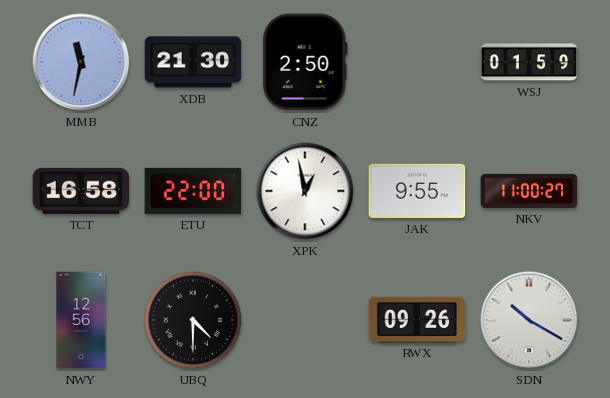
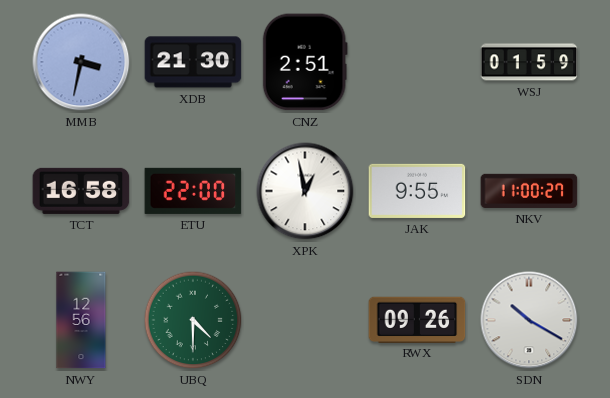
MMB: 11:32 -> 3:32 (81, 62)
CNZ: 2:50 -> 2:51 (305, 62)
UBQ dial: black -> green (193, 320)
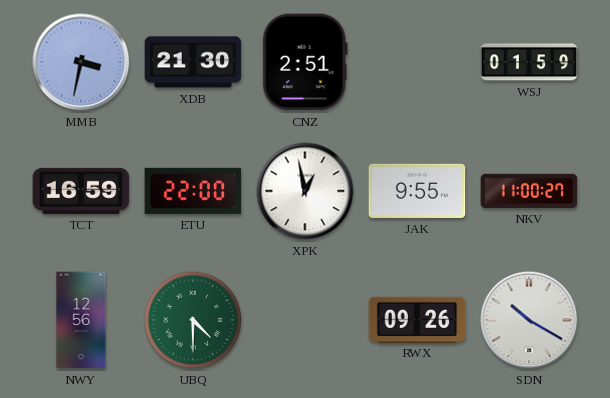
TCT: 16:58 -> 16:59 (81, 191)
